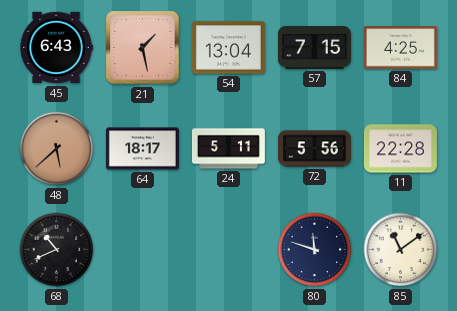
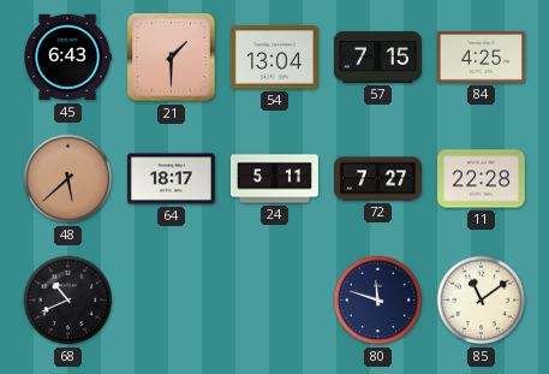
21: 1:28 -> 1:30 (172, 58)
72: 5:56 -> 7:27 (377, 179)
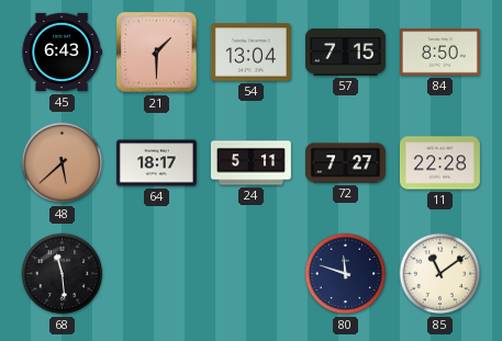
84: 4:25 -> 8:50 (439, 53)
68: 10:41 -> 11:29 (63, 274)
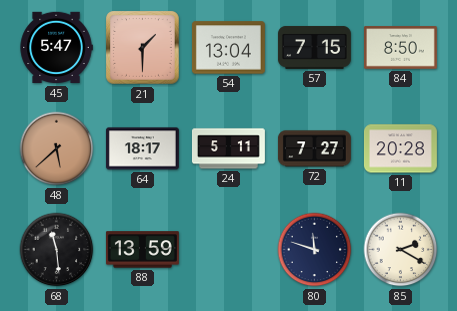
45: 6:43 -> 5:47 (56, 48)
11: 22:28 -> 20:28 (400, 149)
88: none -> 13:59 (142, 250)
85: 11:09 -> 2:20 (401, 250)
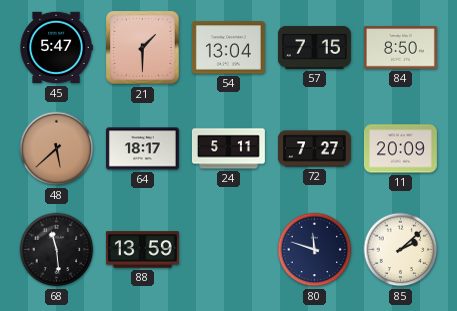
11: 20:28 -> 20:09 (400, 149)
85: 2:20 -> 2:08 (401, 250)
